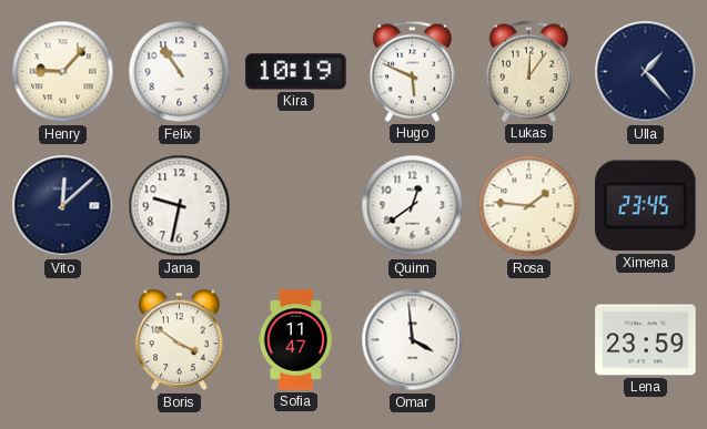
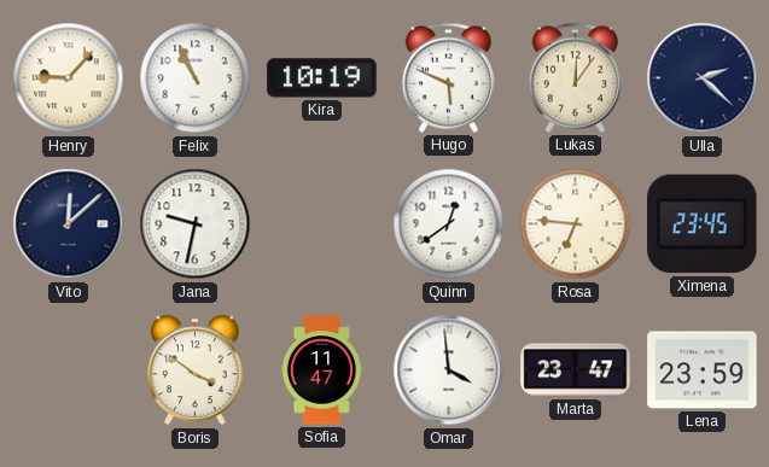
Felix: 10:54 -> 10:56 (196, 78)
Ulla: 1:23 -> 2:22 (703, 78)
Rosa: 1:46 -> 6:46 (576, 224)
Marta: none -> 23:47 (576, 370)
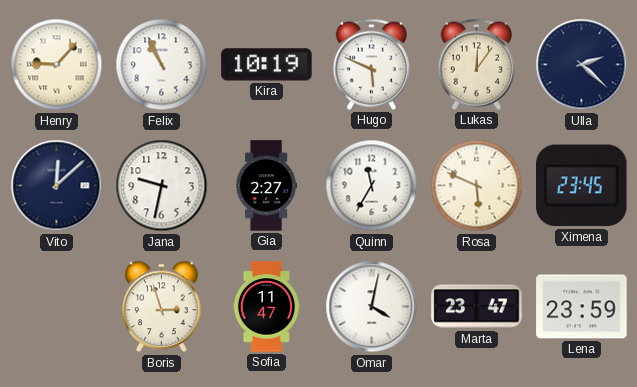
Gia: none -> 2:27 (267, 186)
Quinn: 12:39 -> 11:35 (372, 186)
Rosa: 6:46 -> 5:49 (477, 186)
Boris: 3:51 -> 2:57 (162, 307)
Omar: 3:59 -> 4:02 (372, 307)
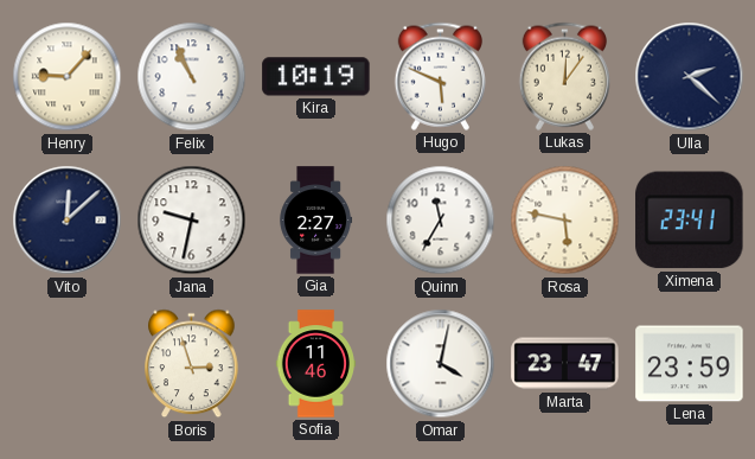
Rosa: 5:49 -> 5:47 (565, 221)
Ximena: 23:45 -> 23:41 (690, 221)
Sofia: 11:47 -> 11:46 (316, 364)
